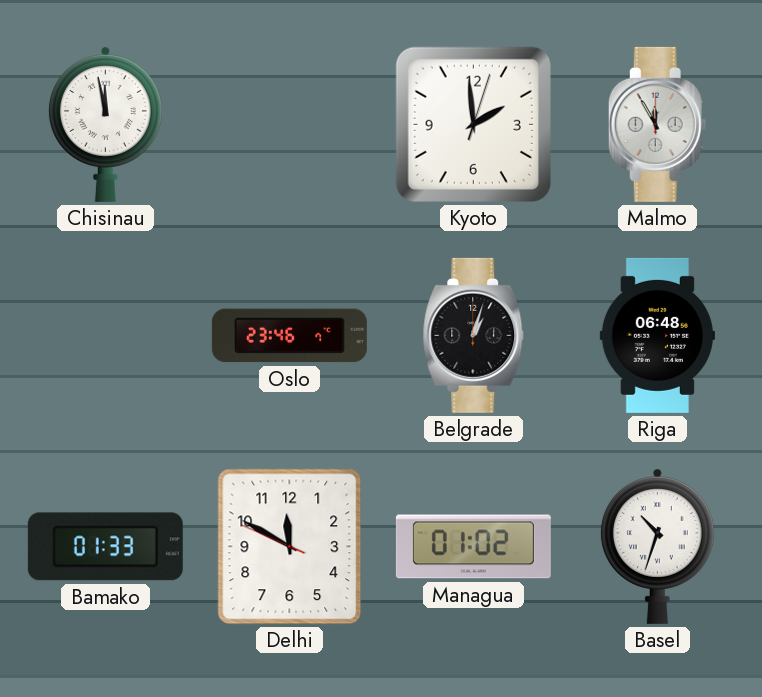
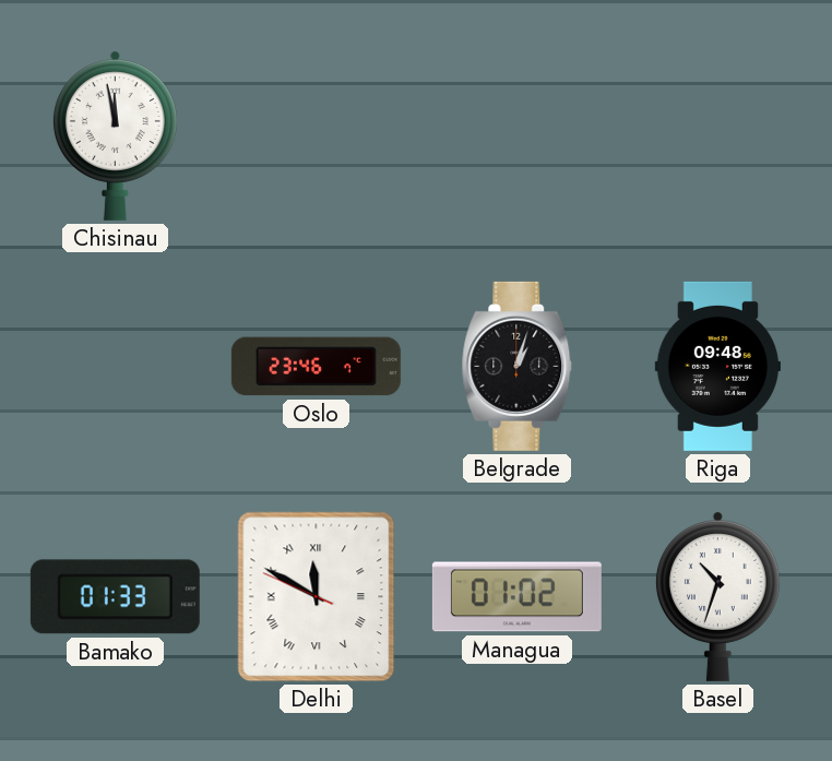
Kyoto: 1:59 -> none (473, 124)
Malmo: 11:55 -> none (657, 124)
Riga: 06:48 -> 09:48 (717, 366)
Delhi numerals: Arabic -> Roman (317, 597)
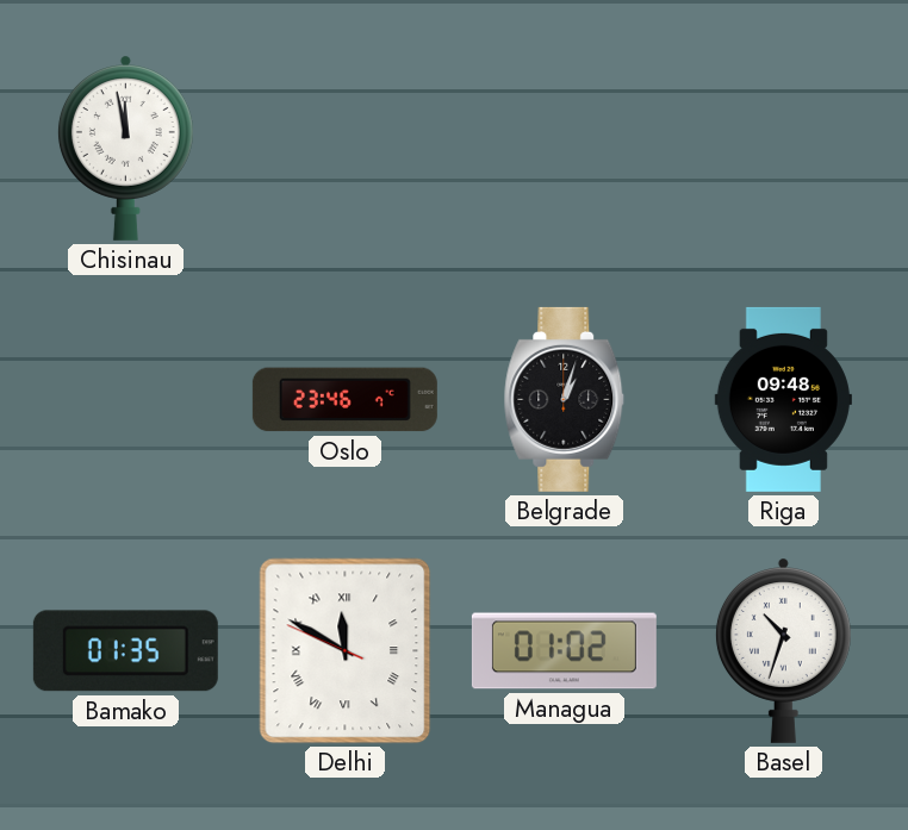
Bamako: 01:33 -> 01:35 (125, 651)
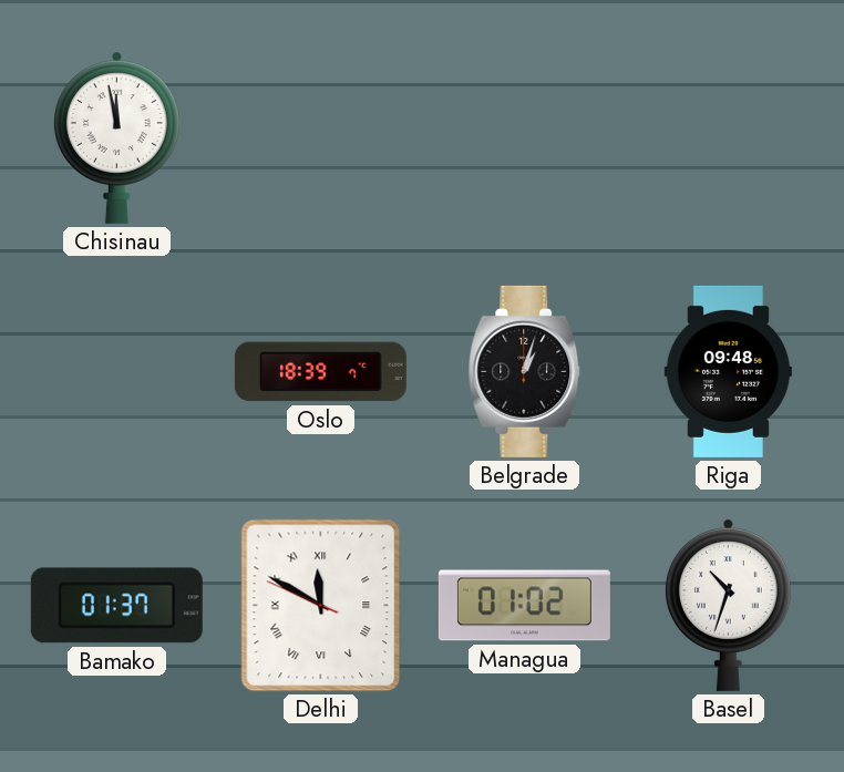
Oslo: 23:46 -> 18:39 (320, 372)
Bamako: 01:35 -> 01:37 (116, 606)
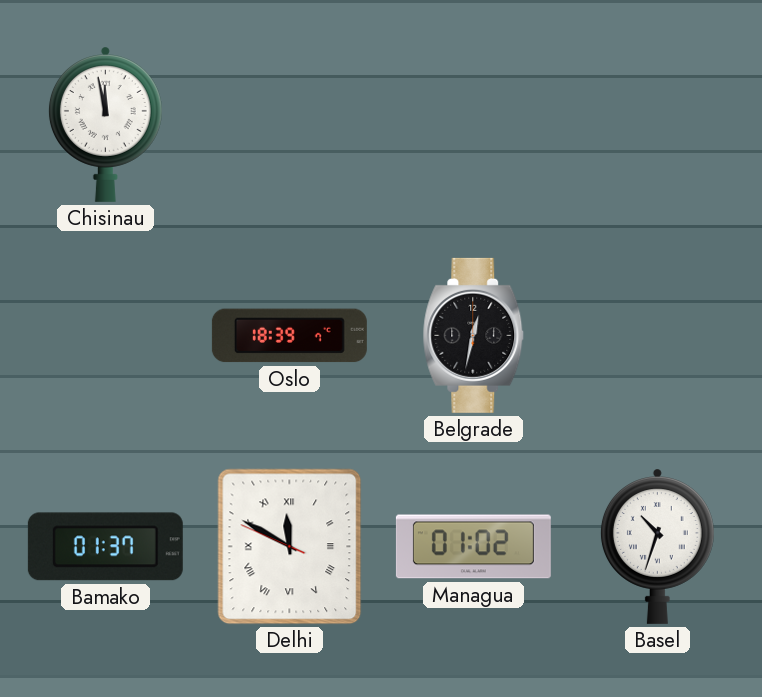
Belgrade: 1:03 -> 12:32 (474, 335)
Riga: 09:48 -> none (728, 371)
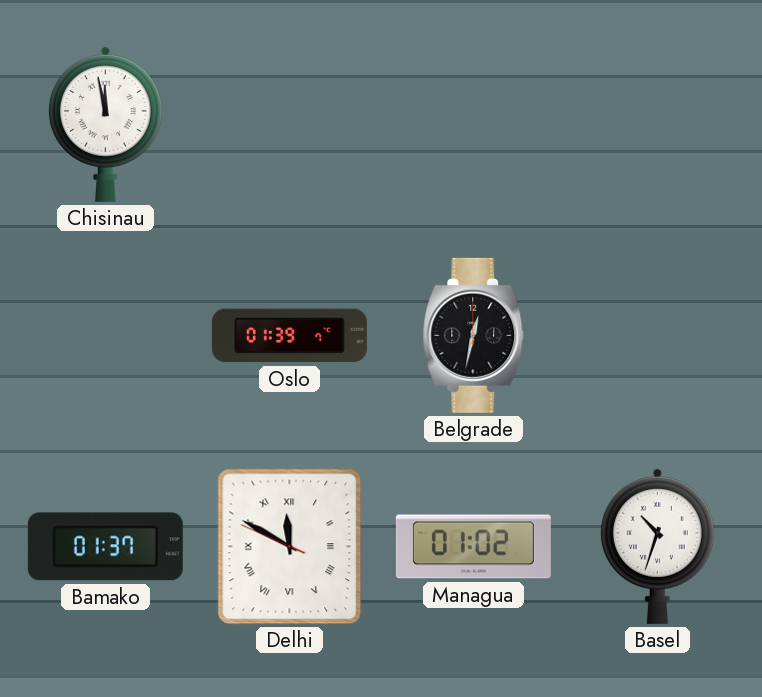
Oslo: 18:39 -> 01:39 (289, 336)
